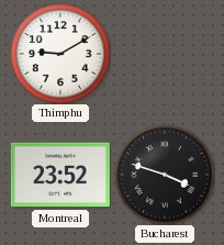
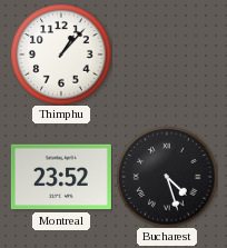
Thimphu: 9:10 -> 1:07 (61, 54)
Bucharest: 3:48 -> 4:27 (167, 177)
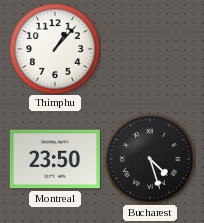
Montreal: 23:52 -> 23:50 (55, 159)
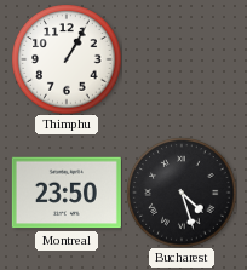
Thimphu: 1:07 -> 1:05 (67, 59)
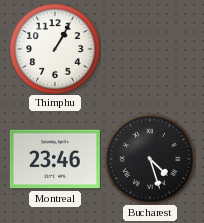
Montreal: 23:50 -> 23:46 (55, 159)
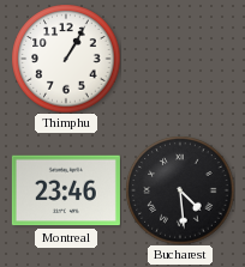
Bucharest: 4:27 -> 4:29 (180, 190)
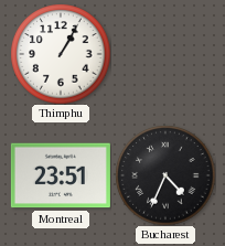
Montreal: 23:46 -> 23:51 (61, 175)
Bucharest: 4:29 -> 4:34 (165, 175)
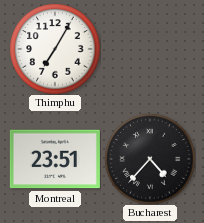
Thimphu: 1:05 -> 7:05 (55, 49)
Bucharest: 4:34 -> 4:37 (150, 159)
